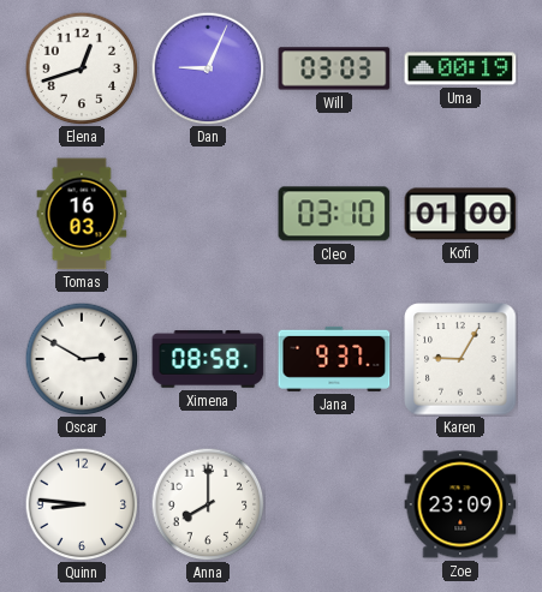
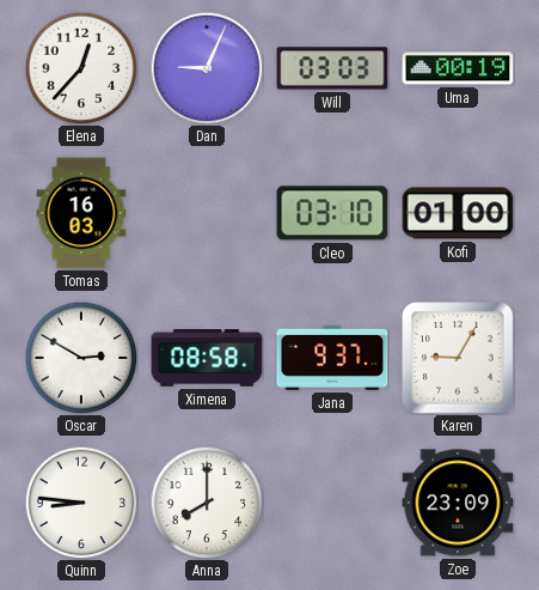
Elena: 12:42 -> 12:37 (81, 68)
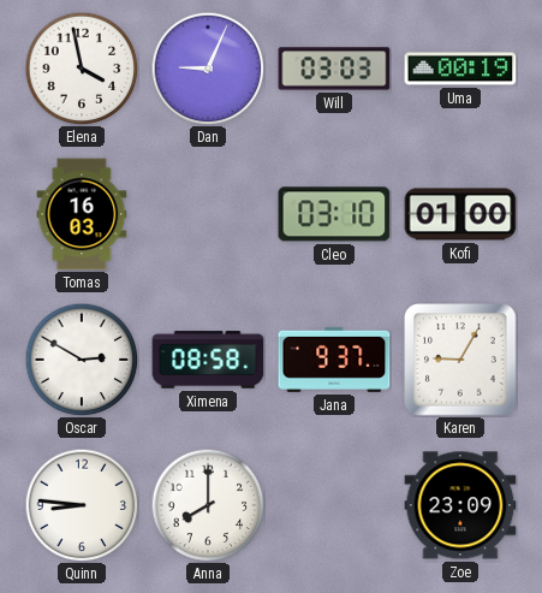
Elena: 12:37 -> 3:58 (82, 69)
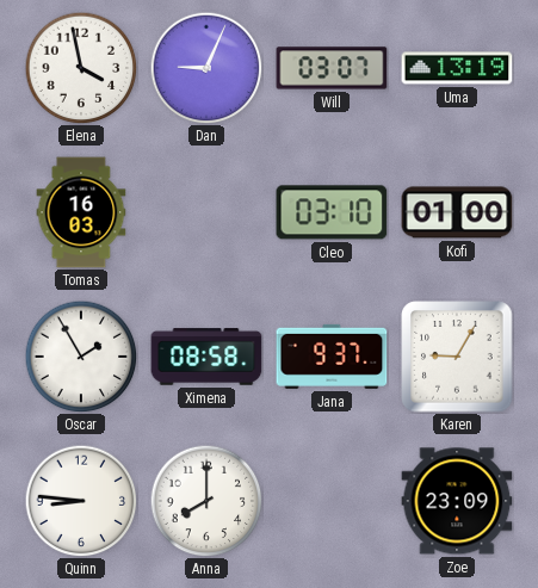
Will: 03:03 -> 03:07 (332, 68)
Uma: 00:19 -> 13:19 (457, 68)
Oscar: 2:50 -> 1:55 (81, 357)
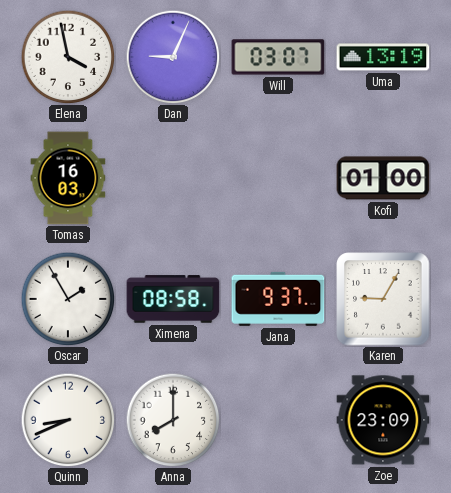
Cleo: 03:10 -> none (332, 212)
Quinn: 8:46 -> 8:41 (68, 420)
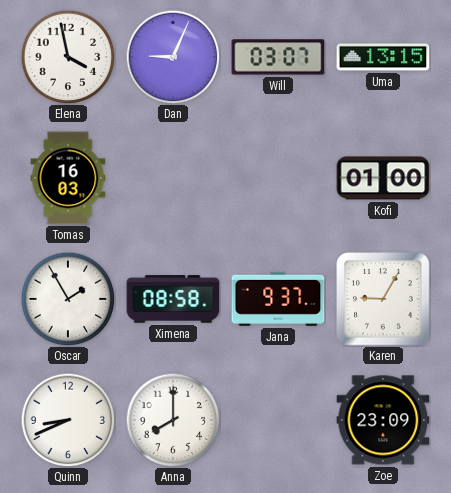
Uma: 13:19 -> 13:15 (383, 57)
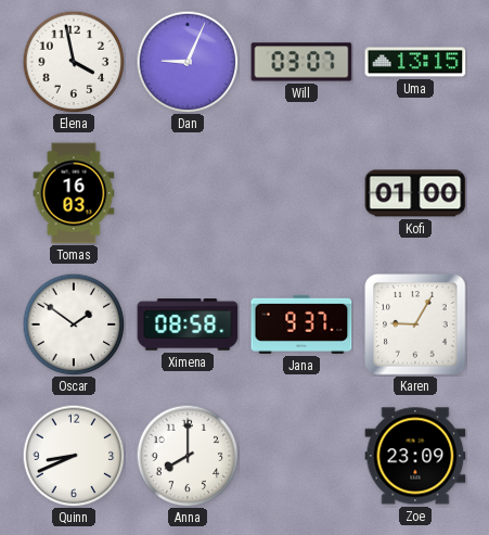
Oscar: 1:55 -> 1:51 (74, 324)
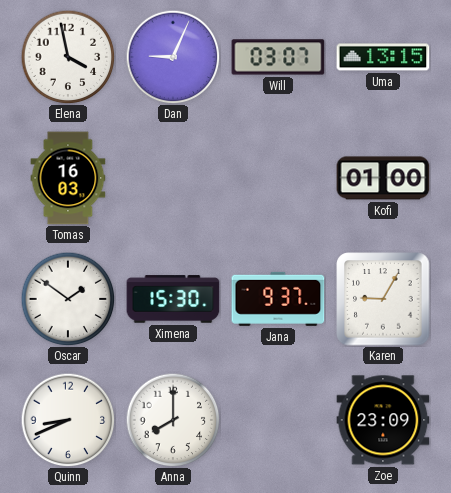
Ximena: 08:58 -> 15:30 (173, 299)
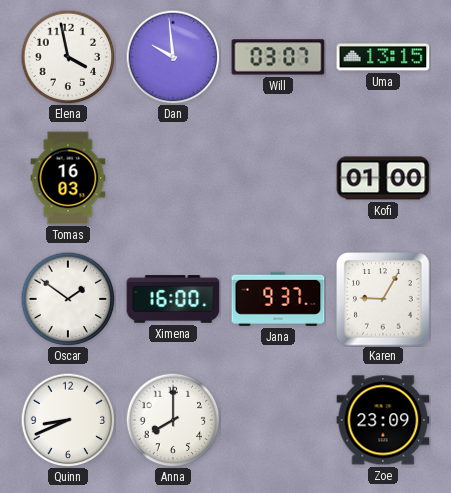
Dan: 9:04 -> 9:59 (173, 57)
Ximena: 15:30 -> 16:00 (173, 299)
